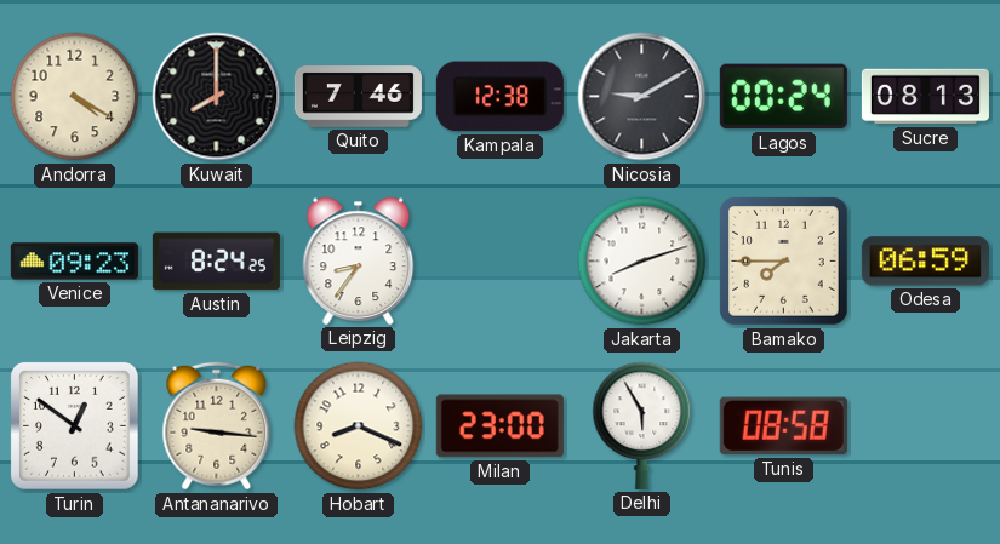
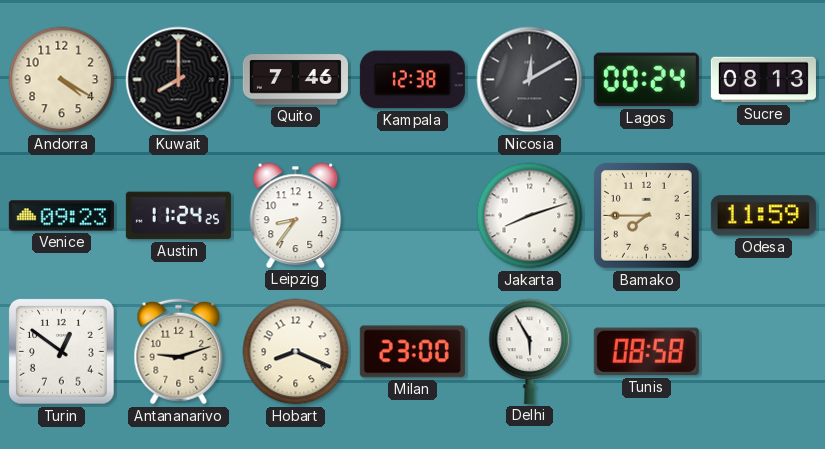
Nicosia: 9:10 -> 12:10 (530, 80)
Austin: 8:24 -> 11:24 (178, 216)
Odesa: 06:59 -> 11:59 (763, 216)
Antananarivo: 9:16 -> 9:12 (179, 352)
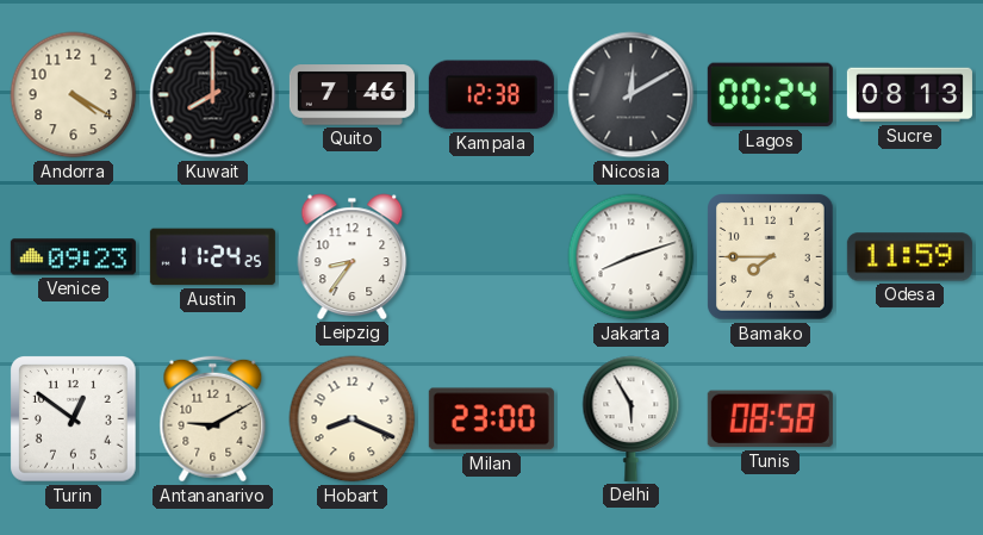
Antananarivo: 9:12 -> 9:10 (213, 419)
